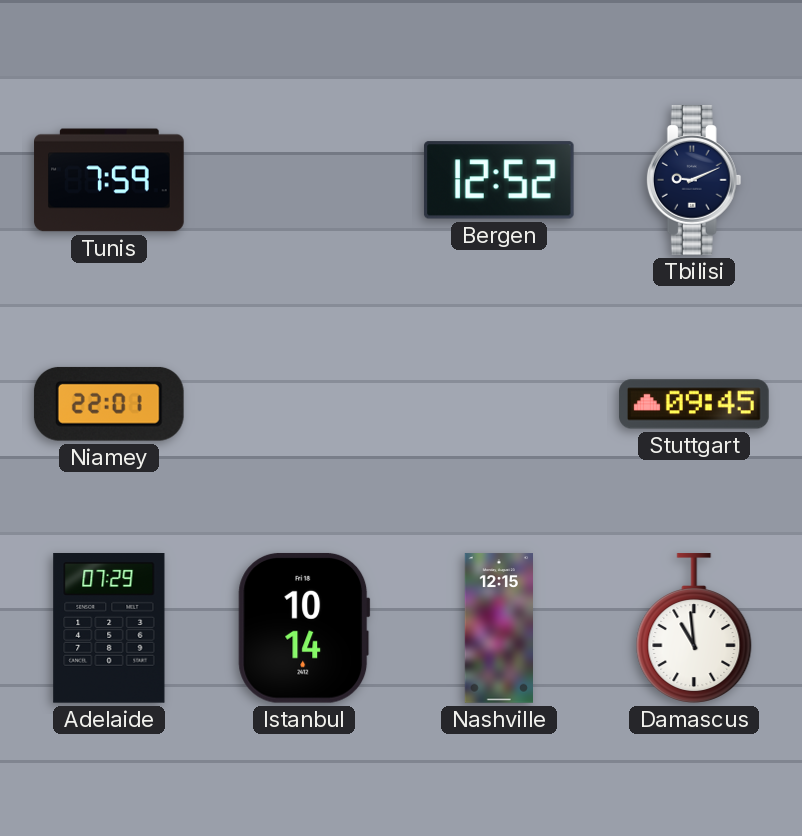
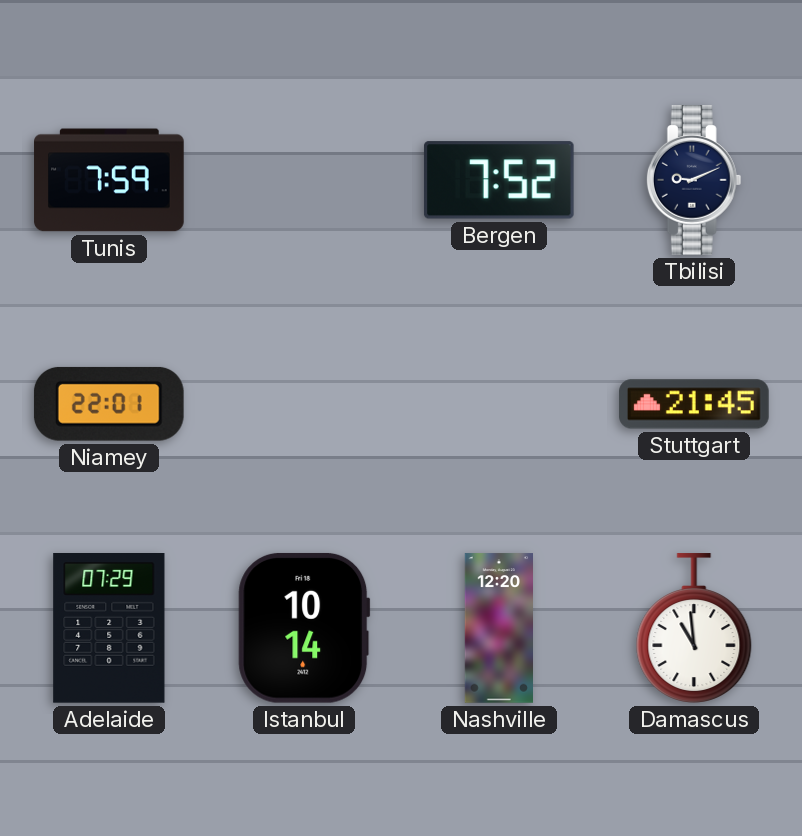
Bergen: 12:52 -> 7:52 (499, 180)
Stuttgart: 09:45 -> 21:45 (694, 404)
Nashville: 12:15 -> 12:20 (498, 628)
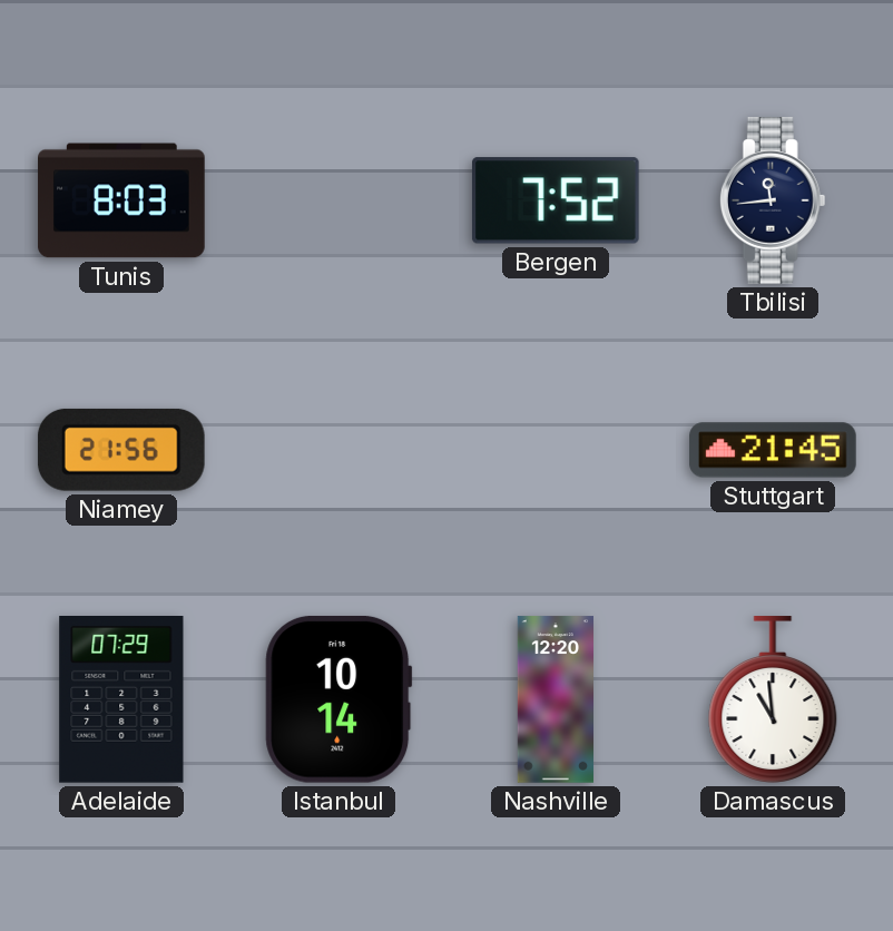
Tunis: 7:59 -> 8:03 (121, 200)
Tbilisi: 9:11 -> 11:44 (773, 200)
Niamey: 22:01 -> 21:56 (121, 450)
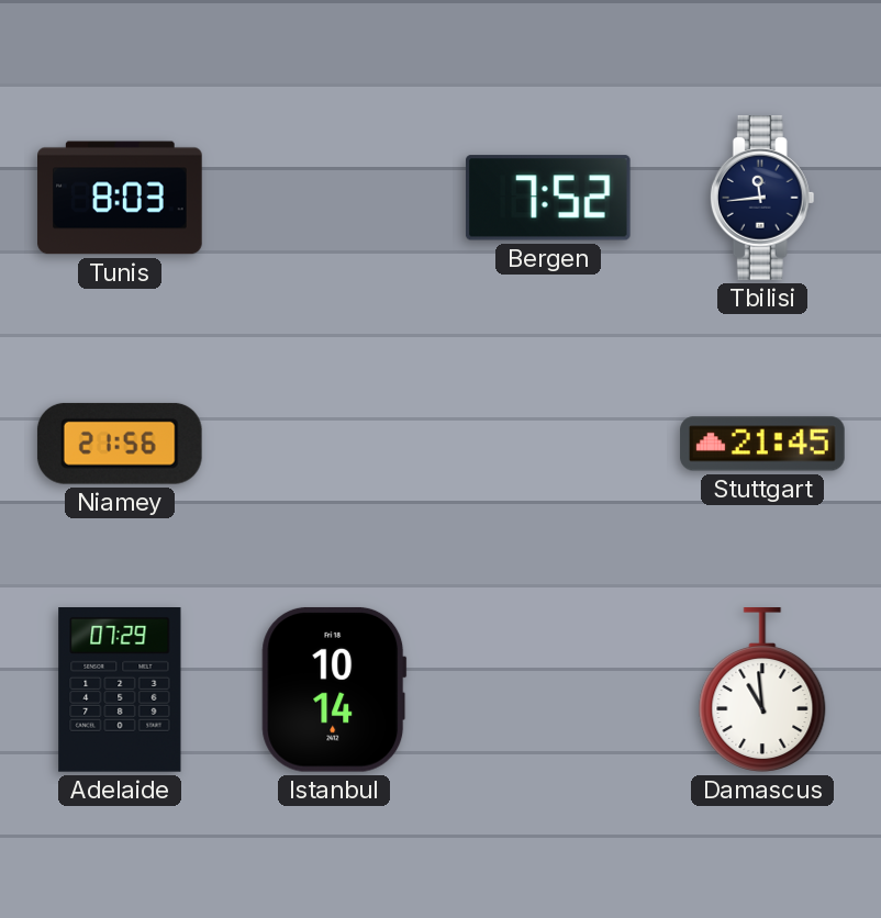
Nashville: 12:20 -> none (555, 699)
